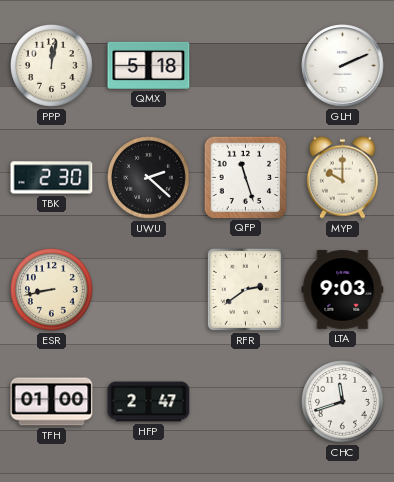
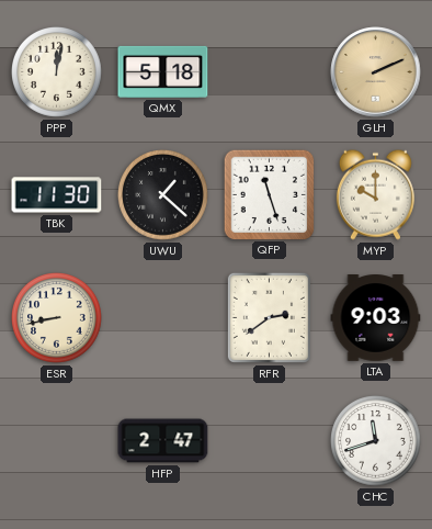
GLH dial: white -> champagne (376, 72)
TBK: 2:30 -> 11:30 (57, 195)
UWU: 2:22 -> 1:22 (163, 195)
TFH: 01:00 -> none (52, 402)
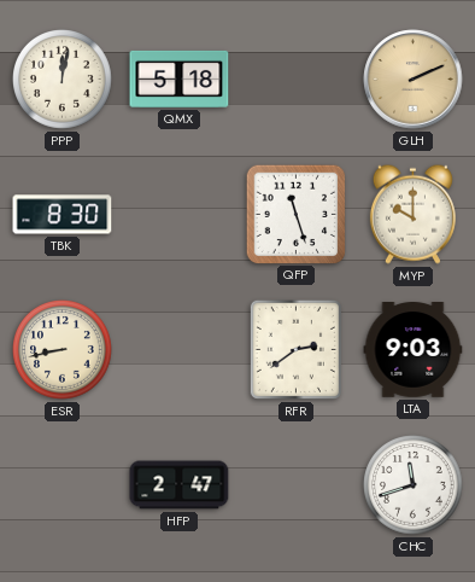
TBK: 11:30 -> 8:30 (63, 215)
UWU: 1:22 -> none (163, 195)
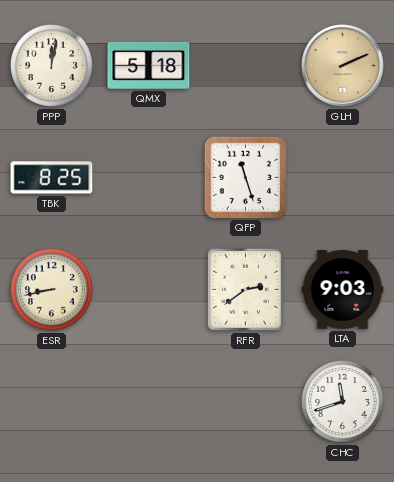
TBK: 8:30 -> 8:25 (52, 178)
MYP: 10:00 -> none (412, 214)
HFP: 2:47 -> none (180, 485)
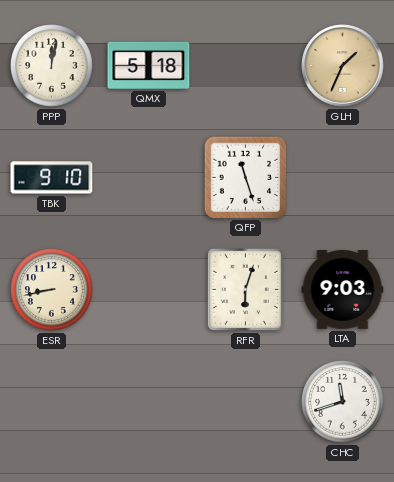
GLH: 2:11 -> 1:34 (343, 66)
TBK: 8:25 -> 9:10 (52, 178)
RFR: 2:39 -> 6:03 (245, 289)
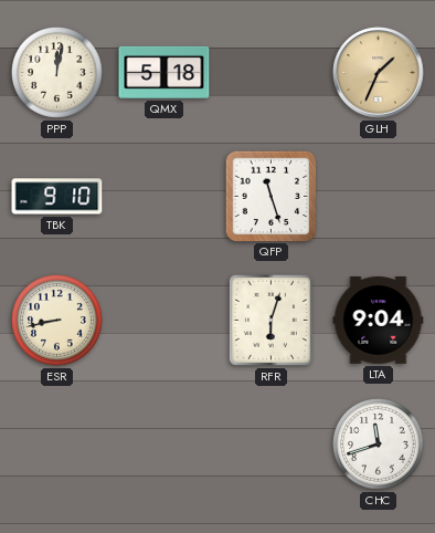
LTA: 9:03 -> 9:04 (379, 321)
